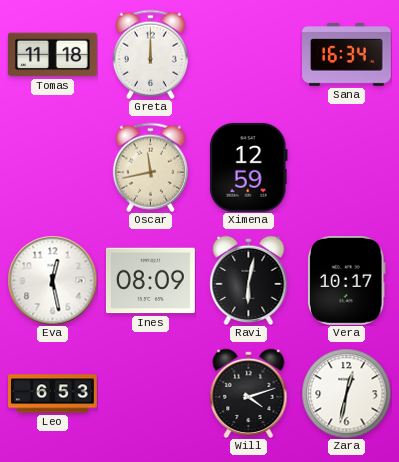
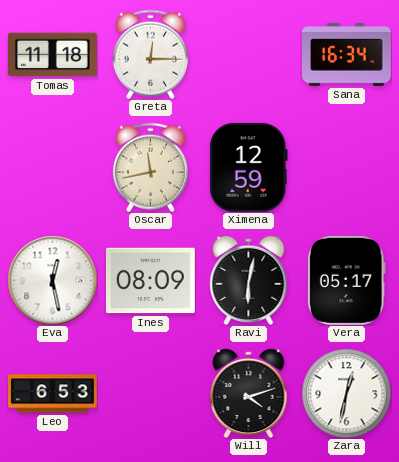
Greta: 12:00 -> 12:15 (150, 54)
Vera: 10:17 -> 05:17 (346, 280)
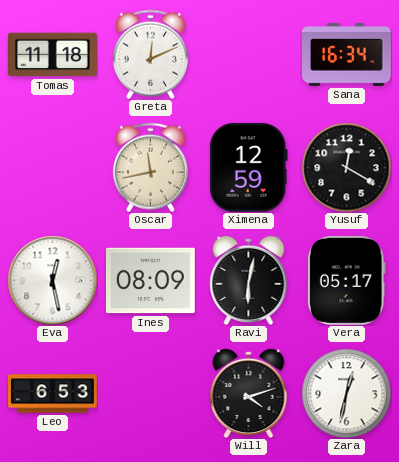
Greta: 12:15 -> 12:11 (150, 54)
Yusuf: none -> 12:20 (346, 167)
